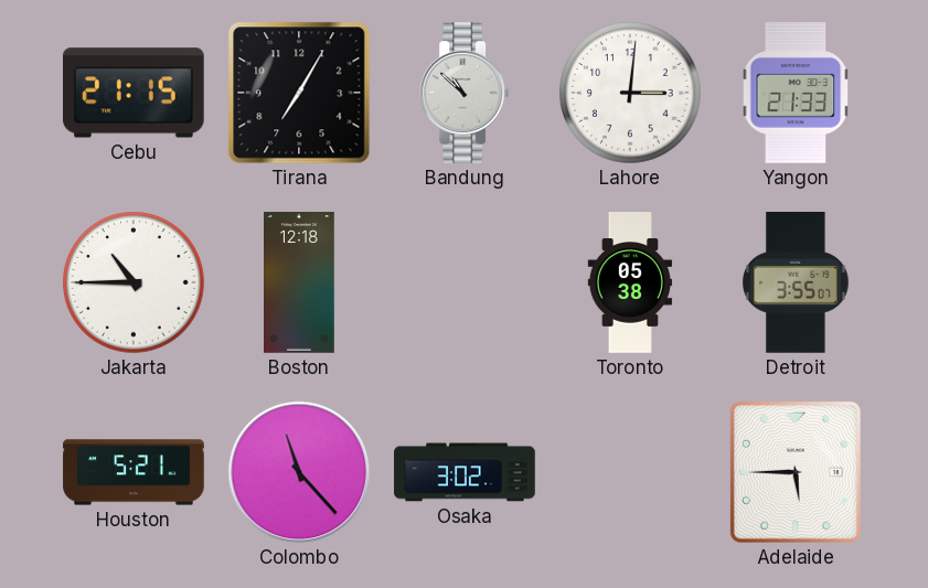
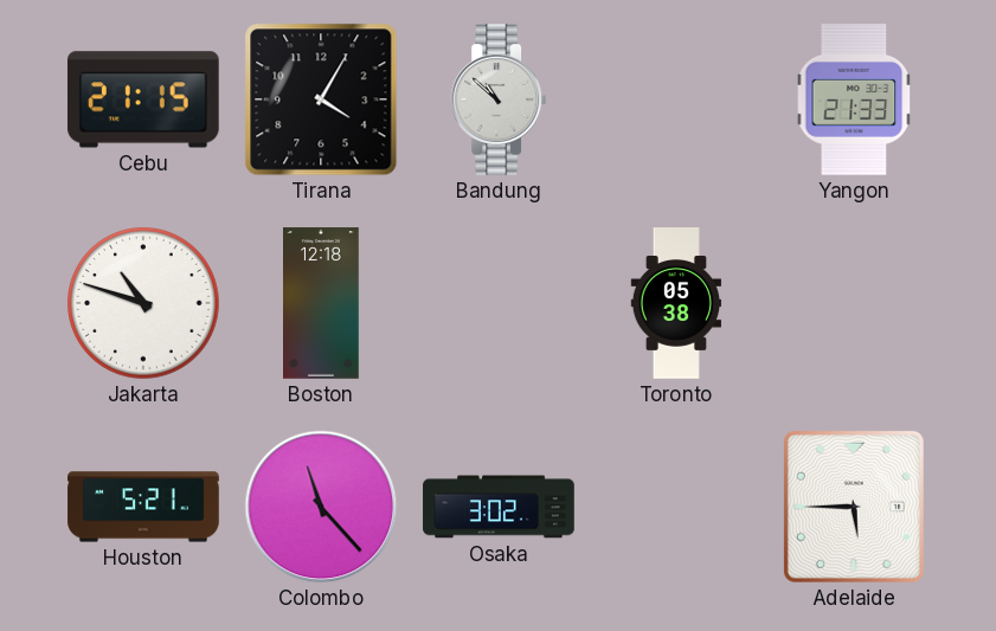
Tirana: 7:05 -> 4:05 (321, 99)
Lahore: 3:01 -> none (630, 93)
Jakarta: 10:45 -> 10:48 (143, 303)
Detroit: 3:55 -> none (797, 284)
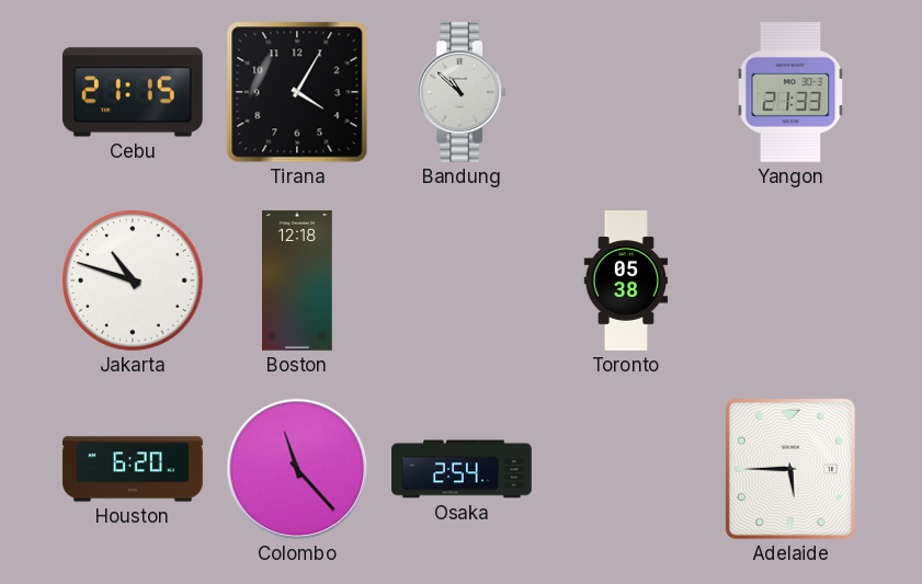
Houston: 5:21 -> 6:20 (133, 469)
Osaka: 3:02 -> 2:54 (462, 469)
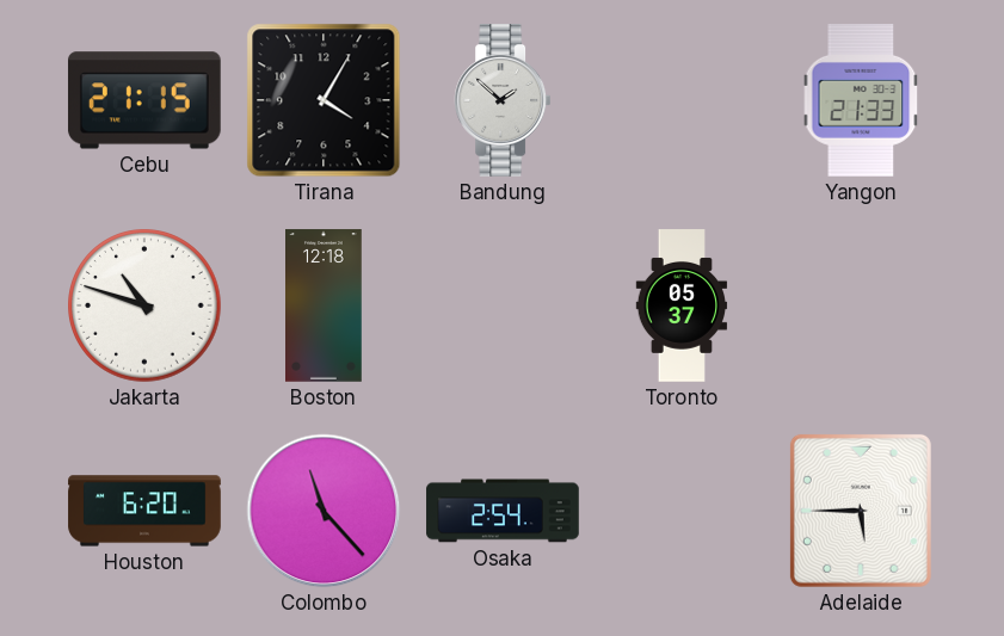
Bandung: 10:52 -> 1:52 (503, 101)
Toronto: 05:38 -> 05:37 (682, 305)
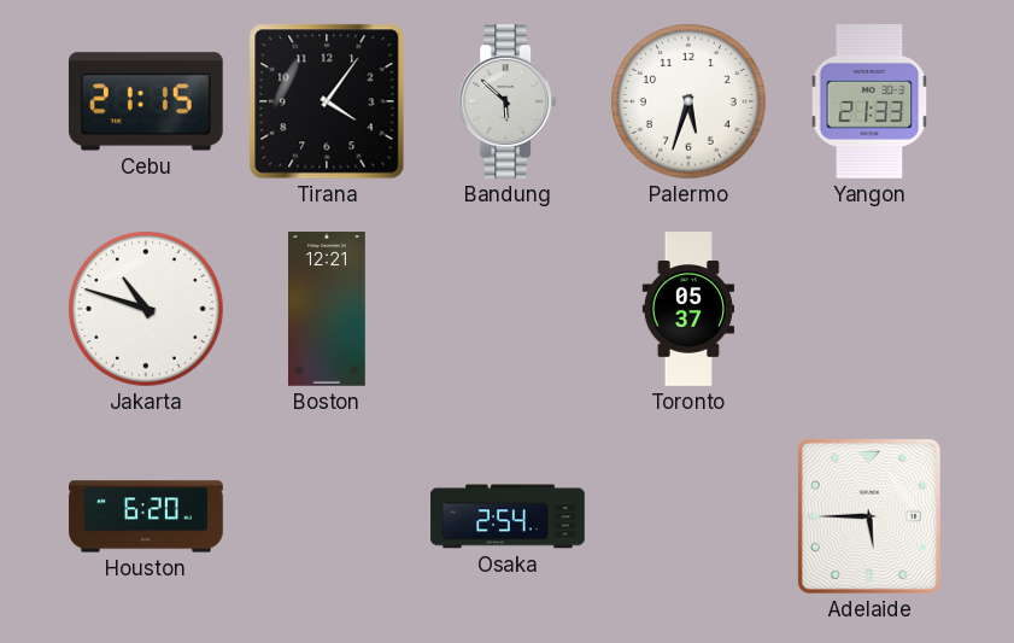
Tirana: 4:05 -> 4:06 (327, 101)
Bandung: 1:52 -> 5:52 (508, 103)
Palermo: none -> 5:33 (688, 101)
Boston: 12:18 -> 12:21 (327, 309)
Colombo: 11:23 -> none (324, 511)
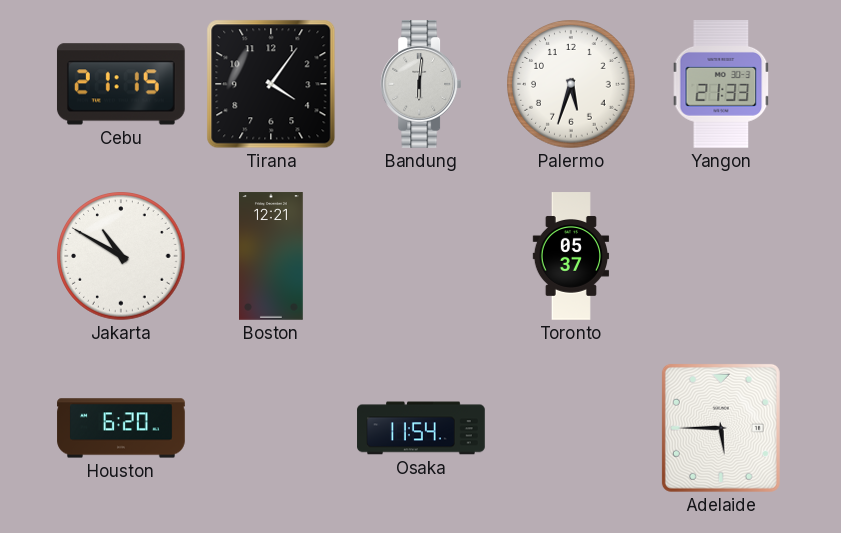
Bandung: 5:52 -> 6:01 (421, 85)
Jakarta: 10:48 -> 10:50 (121, 256)
Osaka: 2:54 -> 11:54 (421, 428)
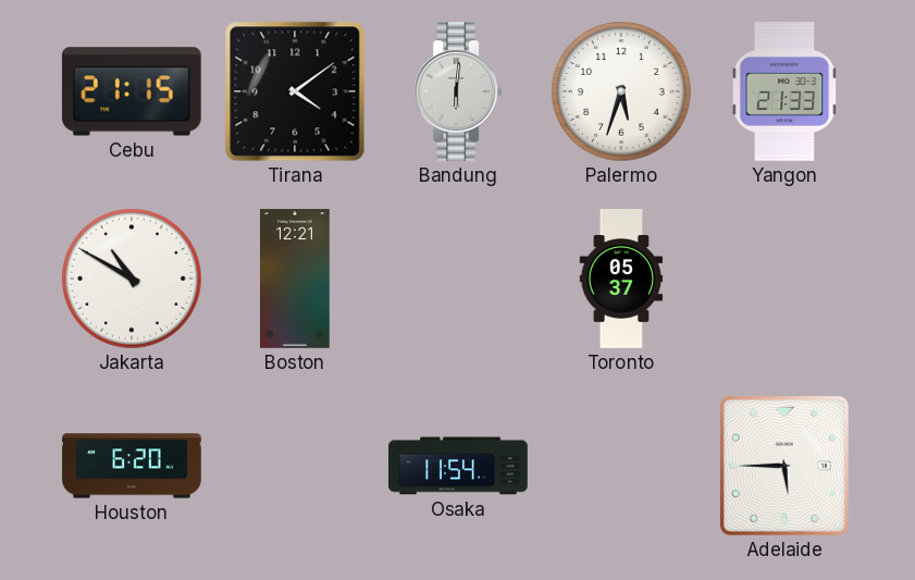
Tirana: 4:06 -> 4:09 (295, 91)
